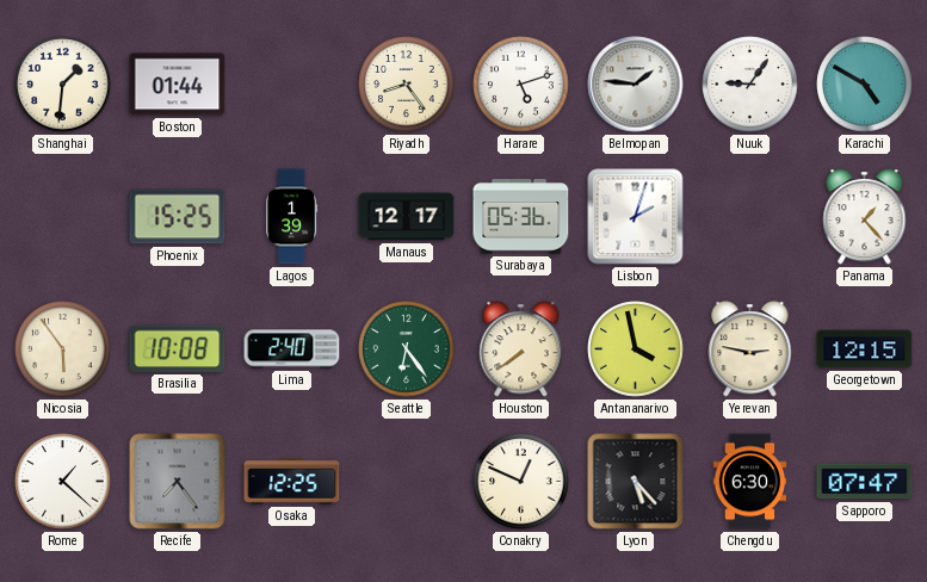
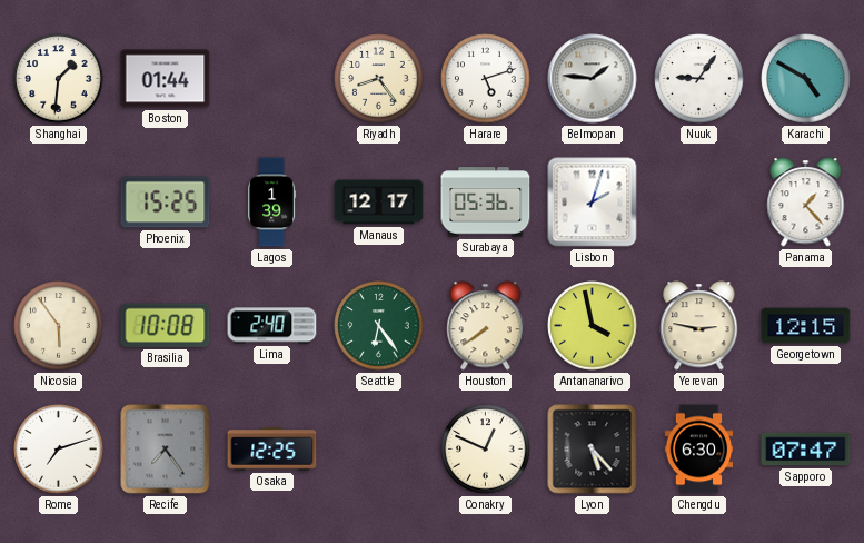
Rome: 1:22 -> 7:12 (59, 450)
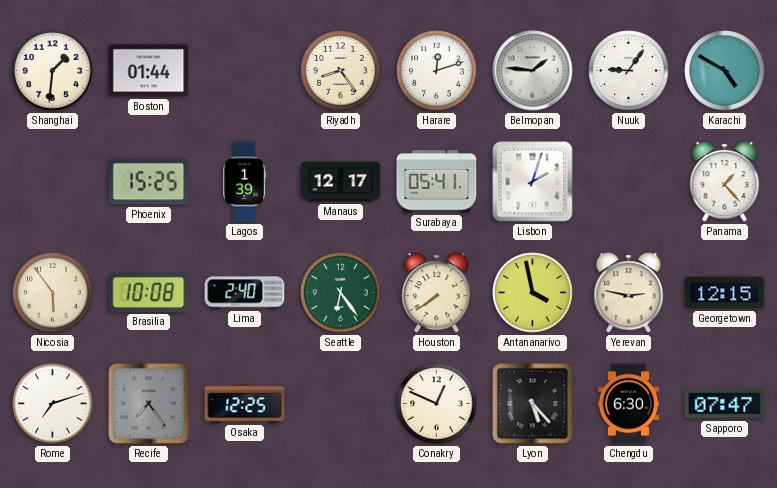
Harare: 5:12 -> 12:12 (437, 71)
Surabaya: 05:36 -> 05:41 (437, 182)
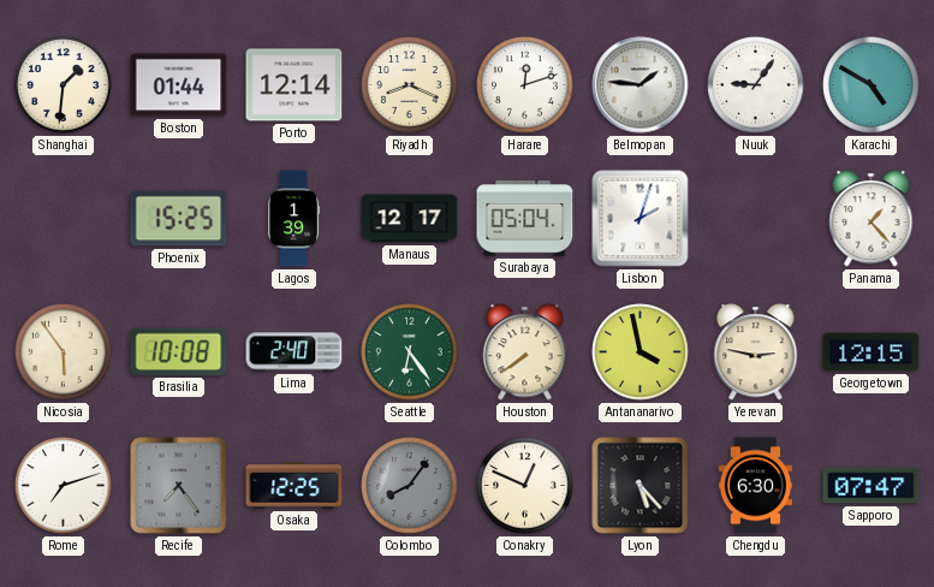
Porto: none -> 12:14 (295, 85)
Riyadh: 8:24 -> 8:19 (410, 85)
Surabaya: 05:41 -> 05:04 (525, 219)
Colombo: none -> 8:06 (410, 486)
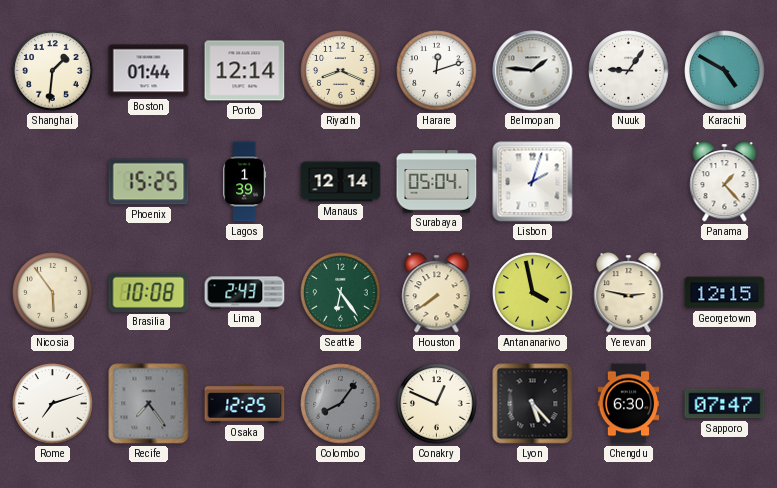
Manaus: 12:17 -> 12:14 (341, 182)
Lima: 2:40 -> 2:43 (245, 293)
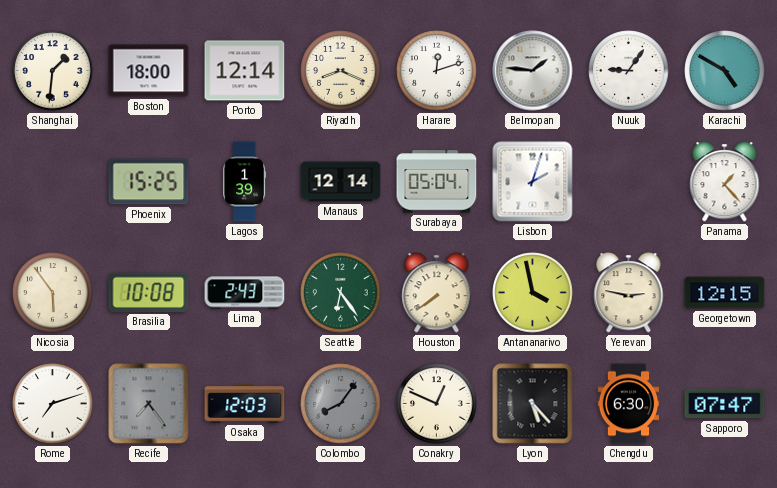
Boston: 01:44 -> 18:00 (149, 71)
Osaka: 12:25 -> 12:03 (245, 404)
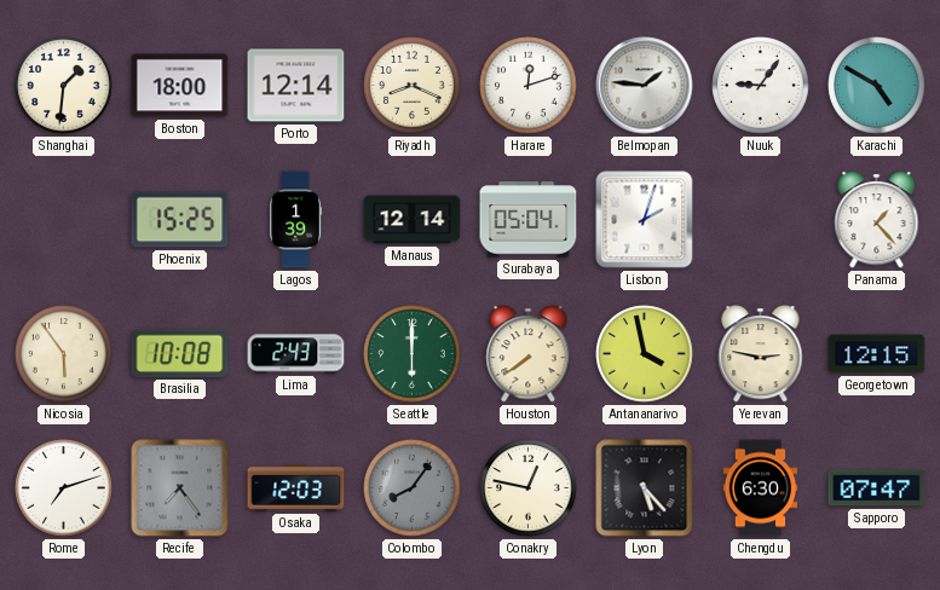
Seattle: 6:24 -> 6:00 (413, 354)
Conakry: 12:49 -> 12:47 (529, 488)
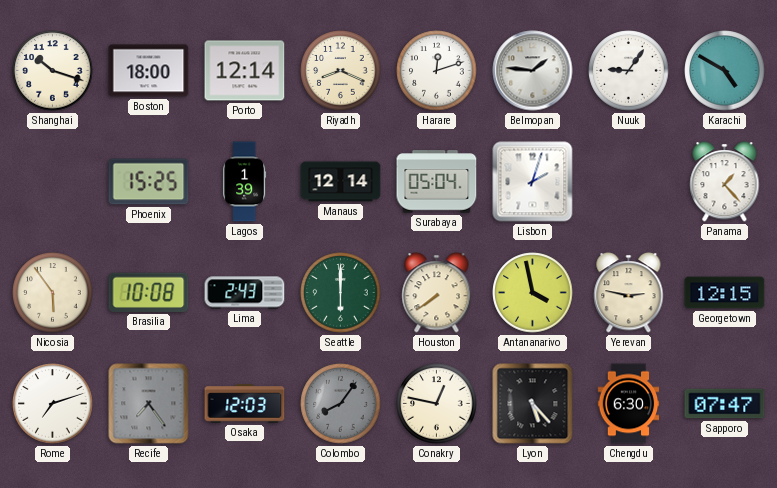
Shanghai: 1:31 -> 10:18 (53, 71)
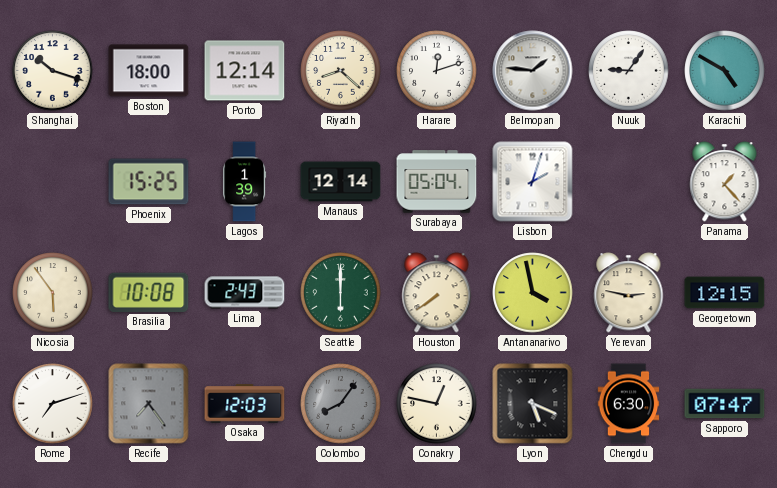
Riyadh: 8:19 -> 8:22 (341, 71)
Lyon: 5:23 -> 5:19 (533, 404)
